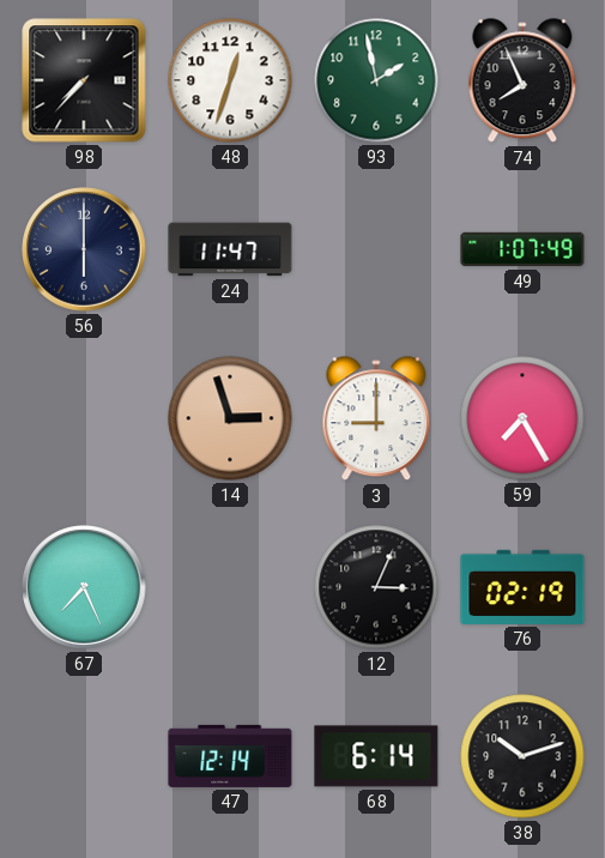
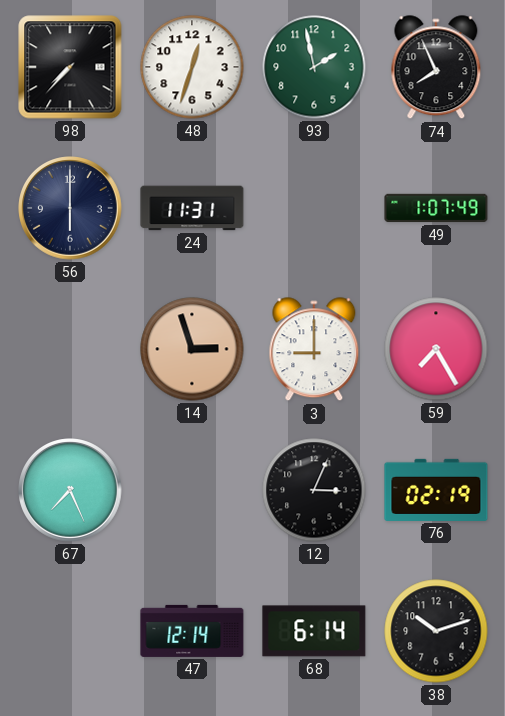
24: 11:47 -> 11:31 (192, 208)
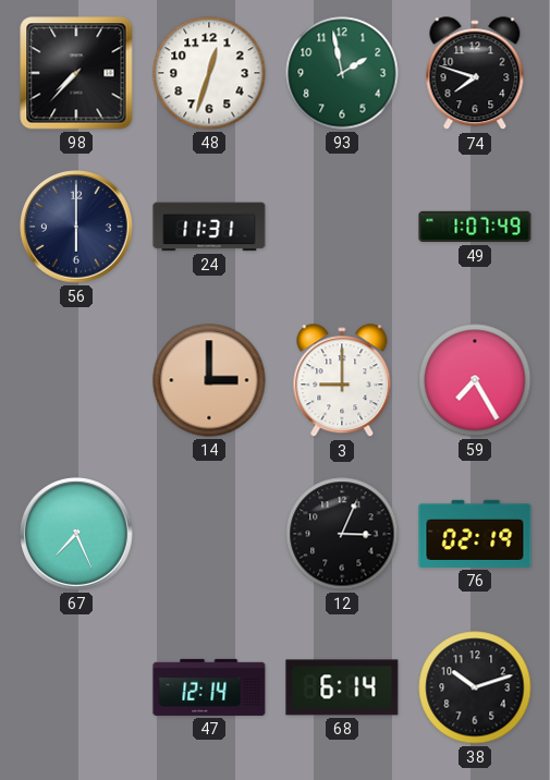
74: 7:56 -> 7:48 (475, 74)
14: 2:57 -> 3:00 (209, 380)
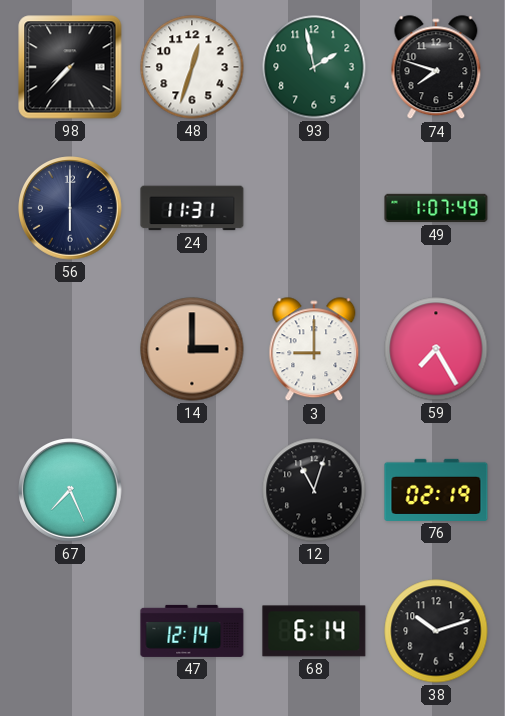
12: 3:04 -> 11:03 (314, 490)
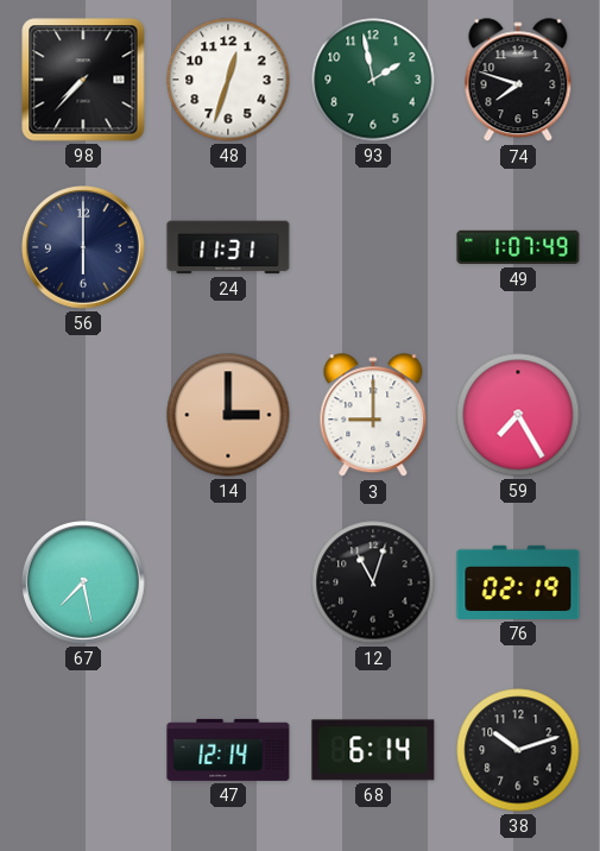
67: 7:26 -> 7:28 (83, 582)
